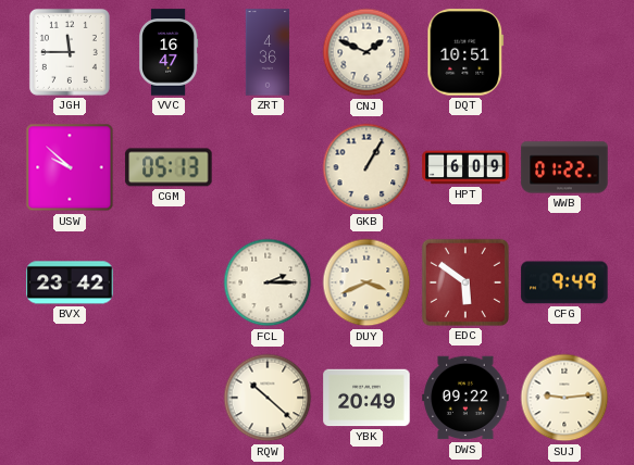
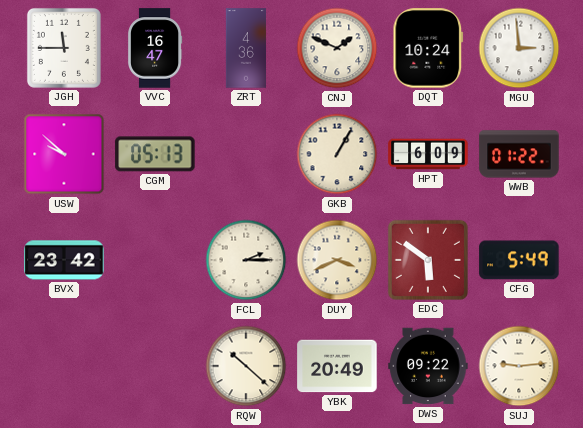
DQT: 10:51 -> 10:24 (428, 48)
MGU: none -> 2:59 (519, 48)
CFG: 9:49 -> 5:49 (519, 260)
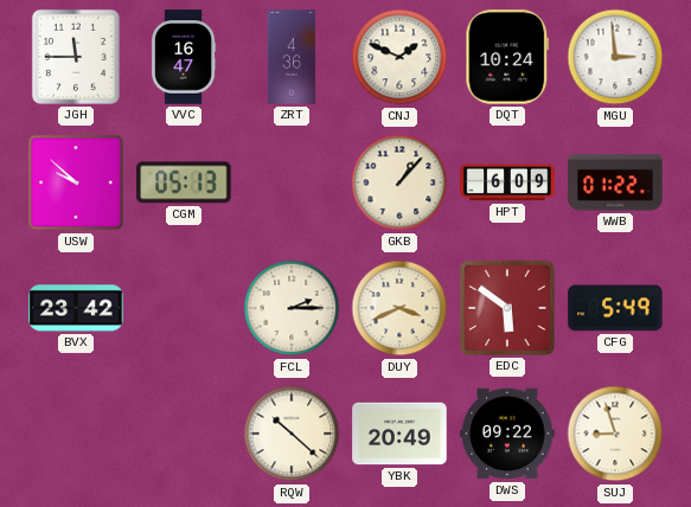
GKB: 1:05 -> 1:07 (399, 182)
SUJ: 9:14 -> 8:57 (615, 434)
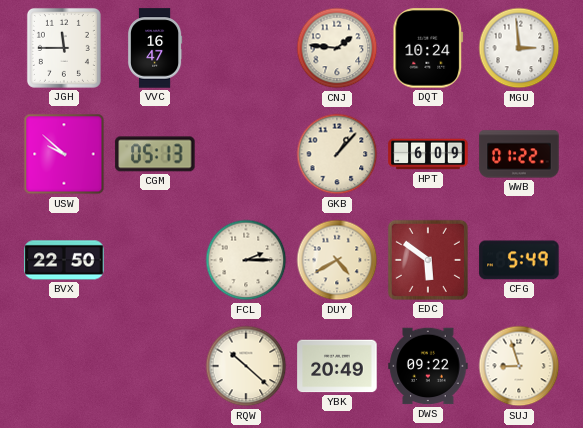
ZRT: 4:36 -> none (292, 57)
CNJ: 1:49 -> 1:46 (337, 48)
BVX: 23:42 -> 22:50 (64, 260)
DUY: 3:41 -> 4:40 (337, 260)
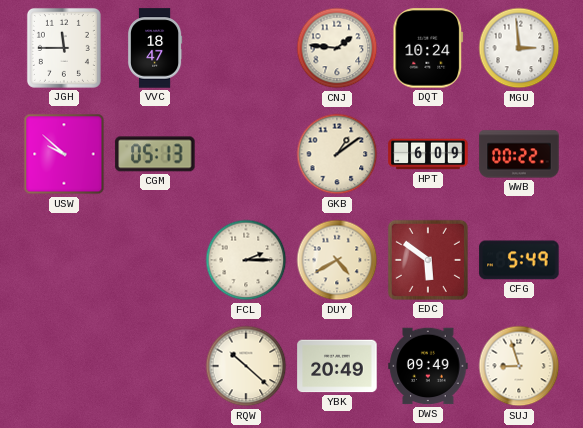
VVC: 16:47 -> 18:47 (156, 48)
GKB: 1:07 -> 1:09 (337, 154)
WWB: 01:22 -> 00:22 (519, 154)
BVX: 22:50 -> none (64, 260)
DWS: 09:22 -> 09:49 (428, 366)
